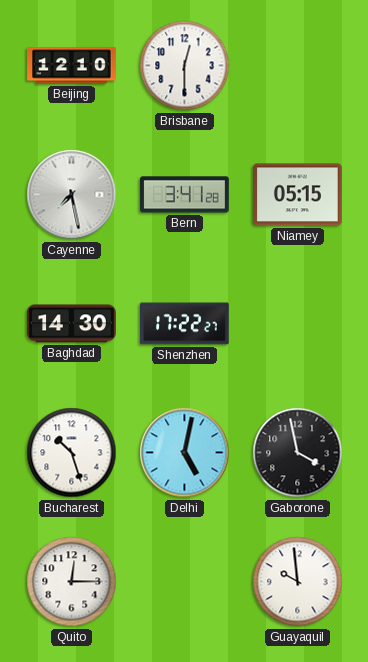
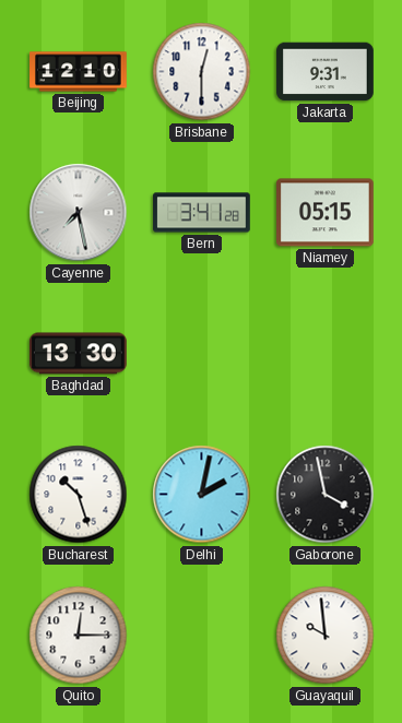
Jakarta: none -> 9:31 (326, 72)
Baghdad: 14:30 -> 13:30 (79, 354)
Shenzhen: 17:22 -> none (185, 324)
Delhi: 5:02 -> 2:02 (202, 495)
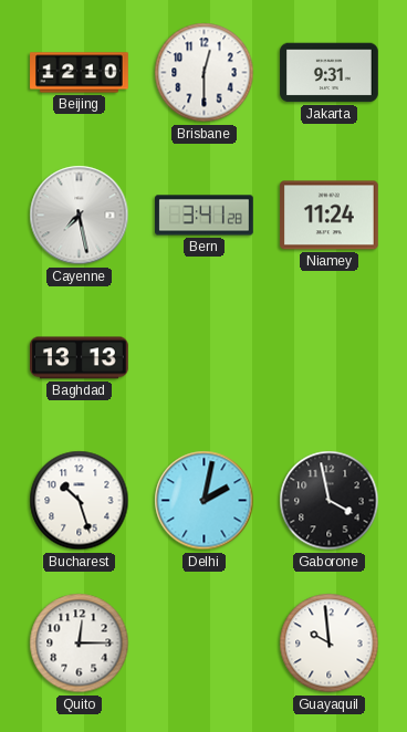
Niamey: 05:15 -> 11:24 (330, 216)
Baghdad: 13:30 -> 13:13 (80, 358)
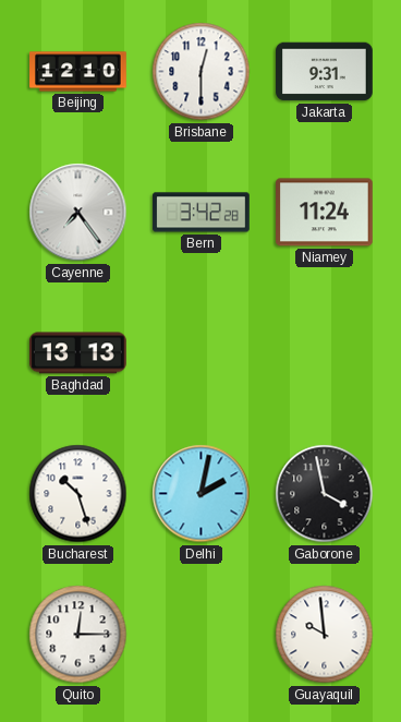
Cayenne: 7:28 -> 7:24 (78, 213)
Bern: 3:41 -> 3:42 (202, 213)
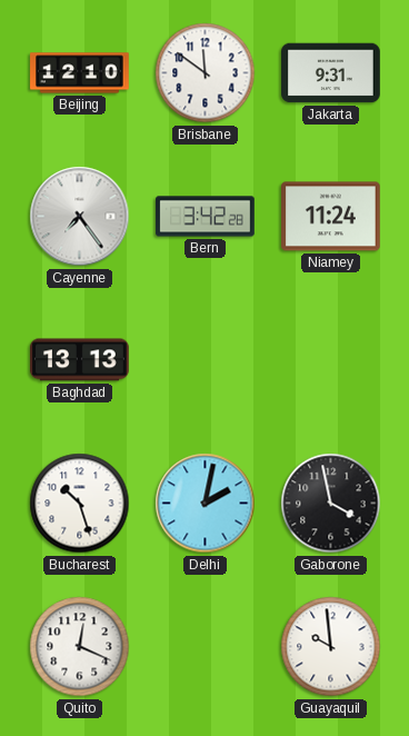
Brisbane: 12:30 -> 11:51 (206, 73)
Quito: 12:15 -> 12:19 (80, 647)
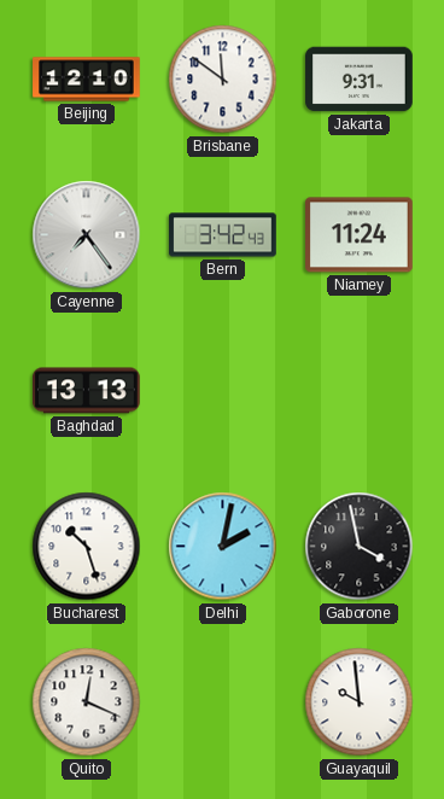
Bern: 3:42:28 -> 3:42:43 (223, 235)
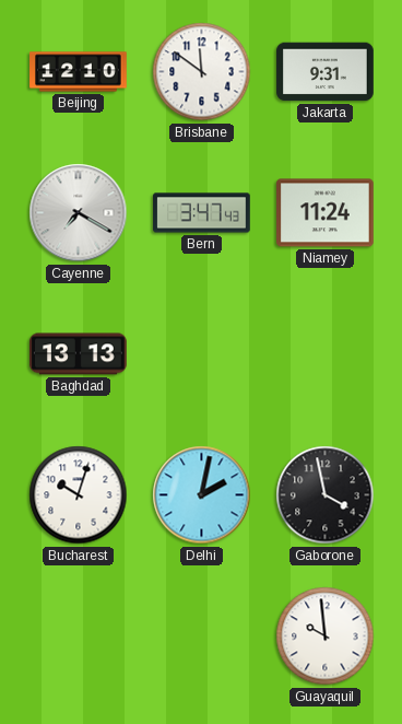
Cayenne: 7:24 -> 7:20 (79, 213)
Bern: 3:42 -> 3:47 (202, 213)
Bucharest: 10:27 -> 10:03 (79, 495)
Quito: 12:19 -> none (87, 702)
